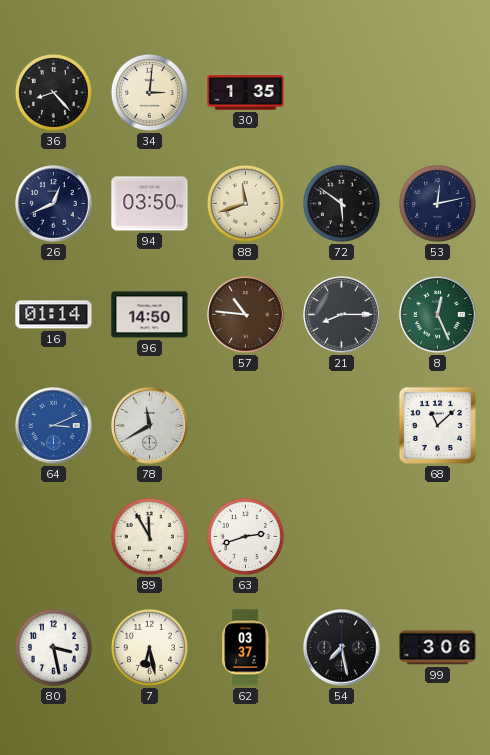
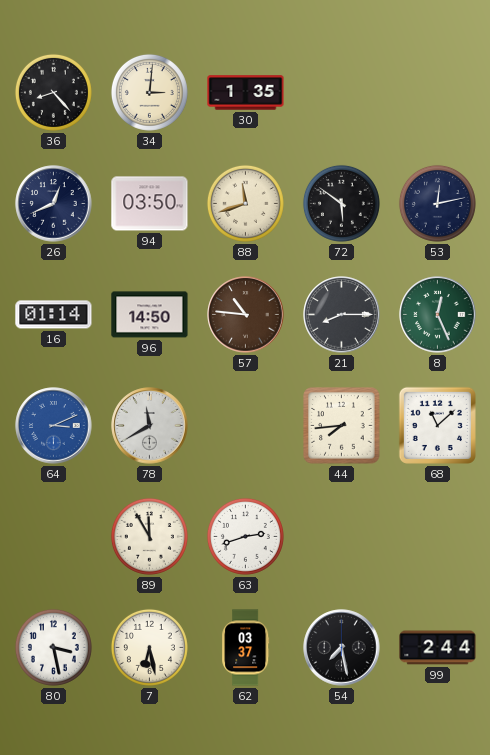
44: none -> 7:44 (342, 426)
99: 3:06 -> 2:44 (438, 648)
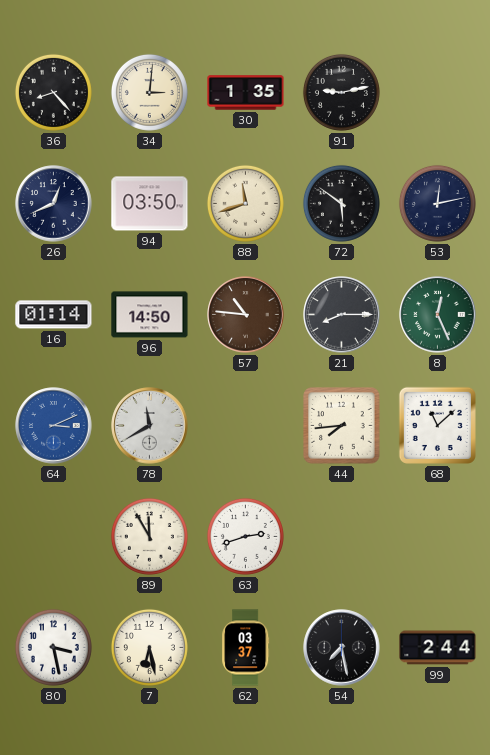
91: none -> 9:13 (341, 92)
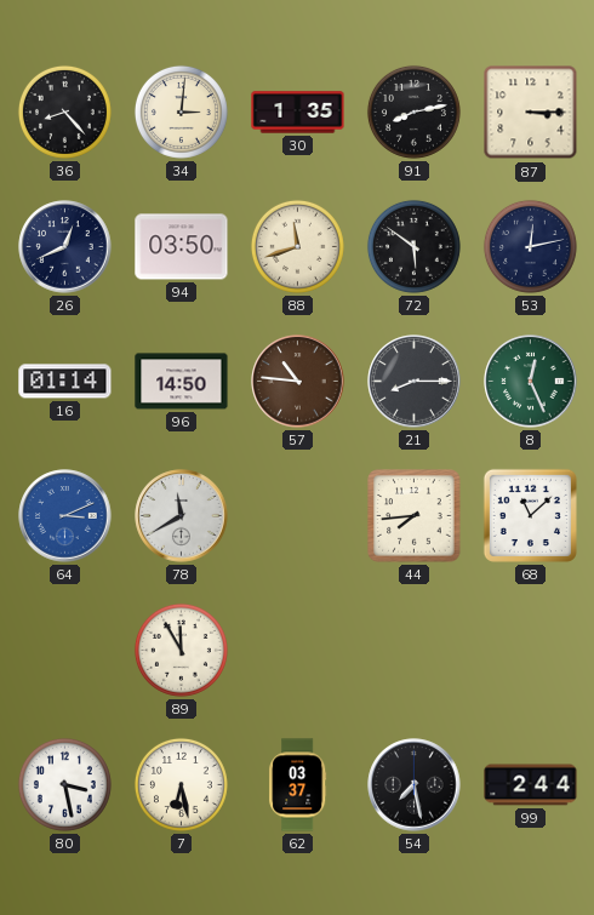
91: 9:13 -> 8:13 (413, 111)
87: none -> 3:15 (531, 113)
63: 2:42 -> none (245, 536)
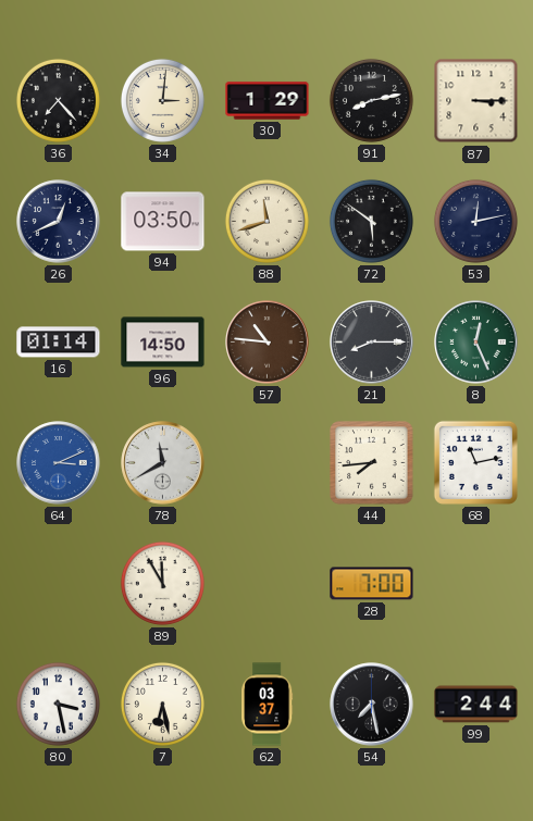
36: 8:23 -> 7:23 (58, 100)
30: 1:35 -> 1:29 (268, 101)
68: 11:08 -> 11:13 (475, 462)
28: none -> 7:00 (372, 584)
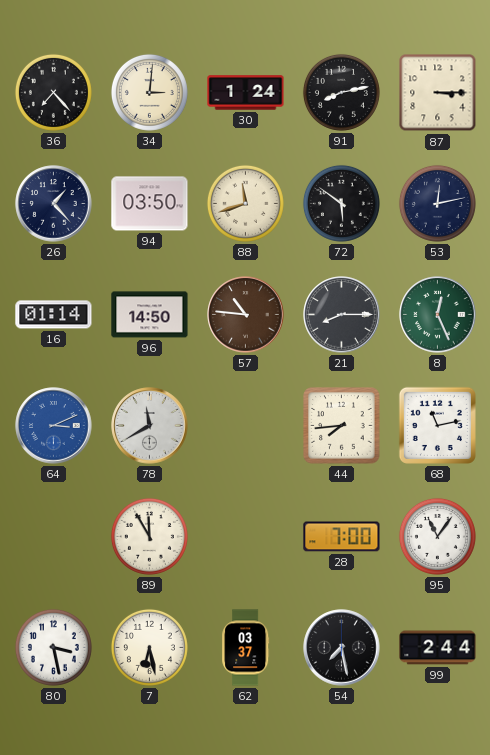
30: 1:29 -> 1:24 (246, 93)
26: 12:41 -> 1:23 (54, 204)
95: none -> 11:06 (437, 536)
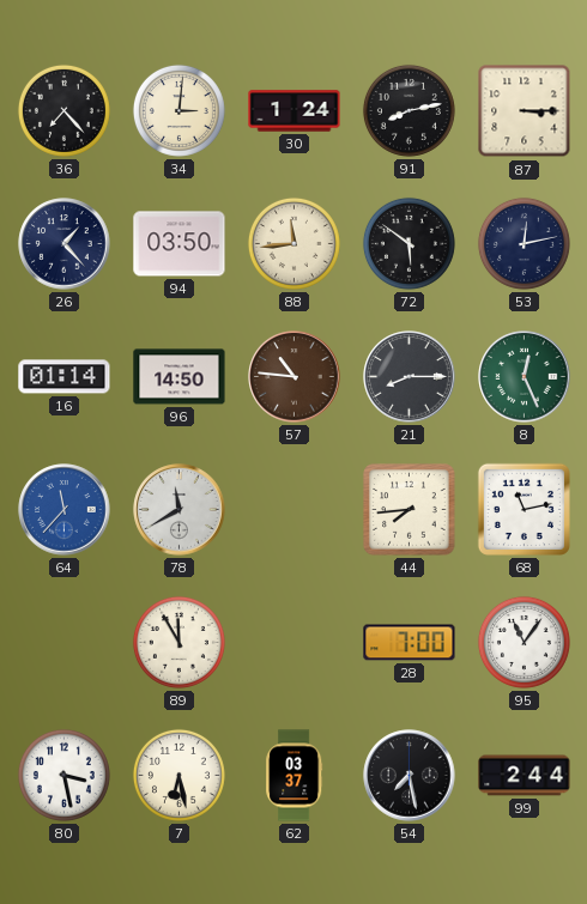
88: 11:42 -> 11:44 (293, 243)
64: 3:11 -> 11:37 (65, 510)
